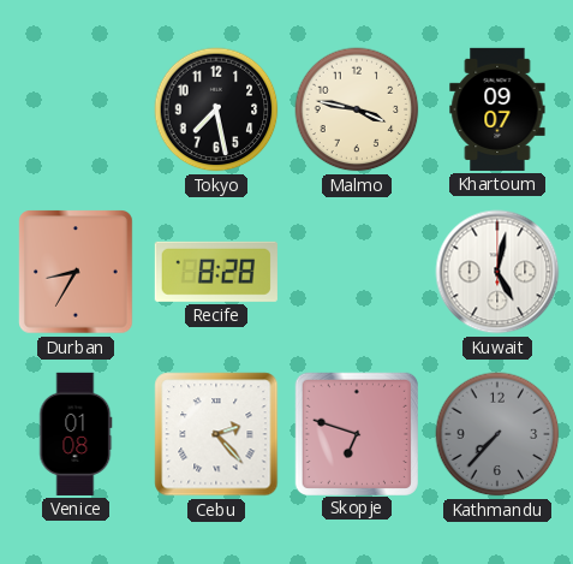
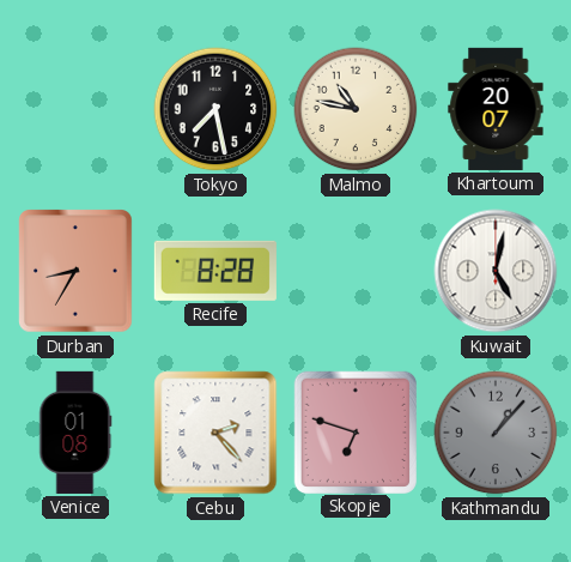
Malmo: 3:47 -> 10:47 (356, 109)
Khartoum: 09:07 -> 20:07 (496, 109)
Kathmandu: 7:37 -> 1:07 (496, 433)
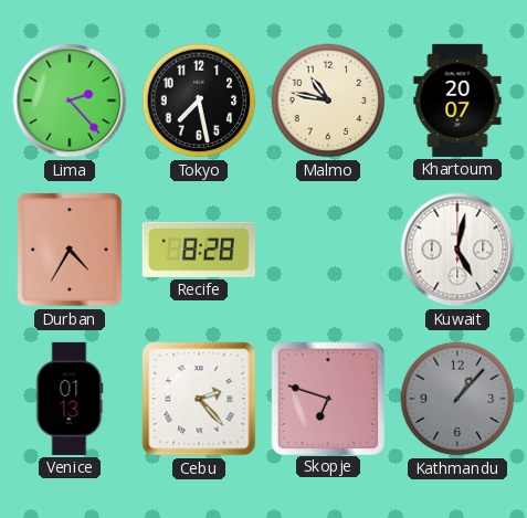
Lima: none -> 2:23 (70, 101)
Durban: 8:35 -> 4:35 (71, 251)
Venice: 01:08 -> 01:13 (70, 399)
